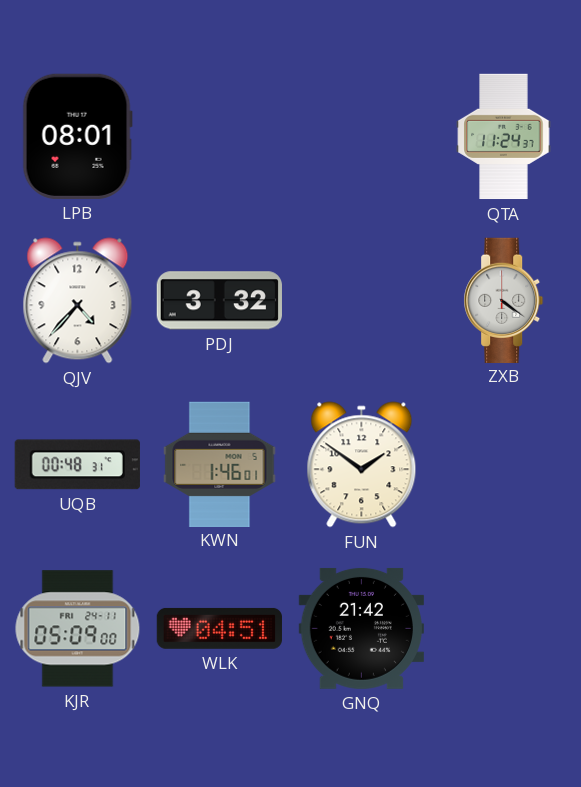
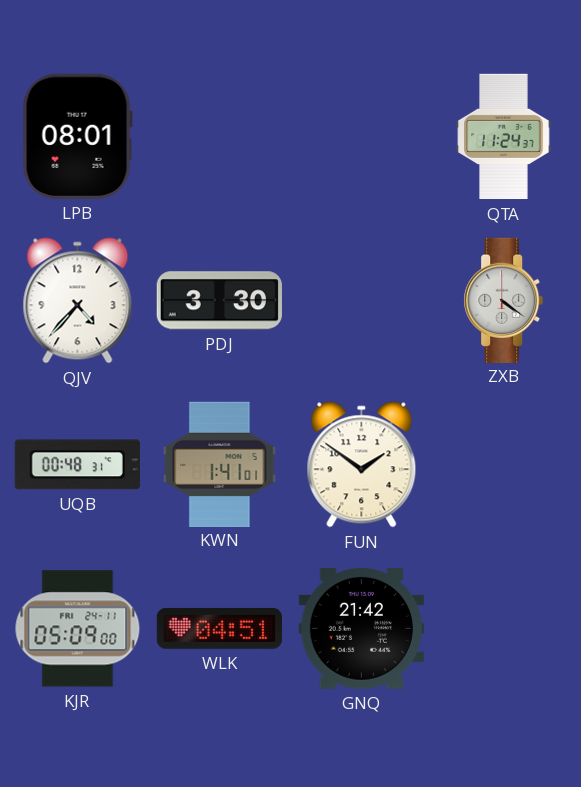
PDJ: 3:32 -> 3:30 (219, 301)
KWN: 1:46 -> 1:41 (220, 464)
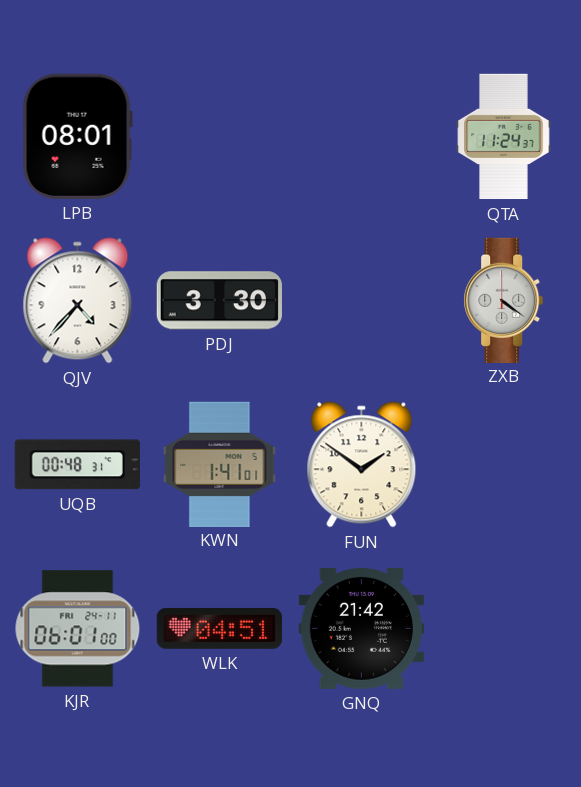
KJR: 05:09 -> 06:01 (78, 629)
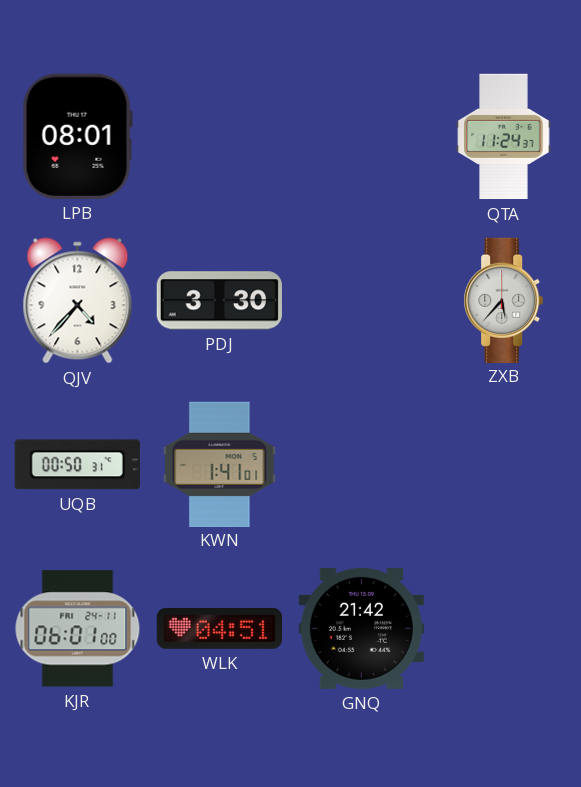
ZXB: 4:21 -> 5:37 (504, 300)
UQB: 00:48 -> 00:50 (77, 465)
FUN: 1:51 -> none (362, 465)
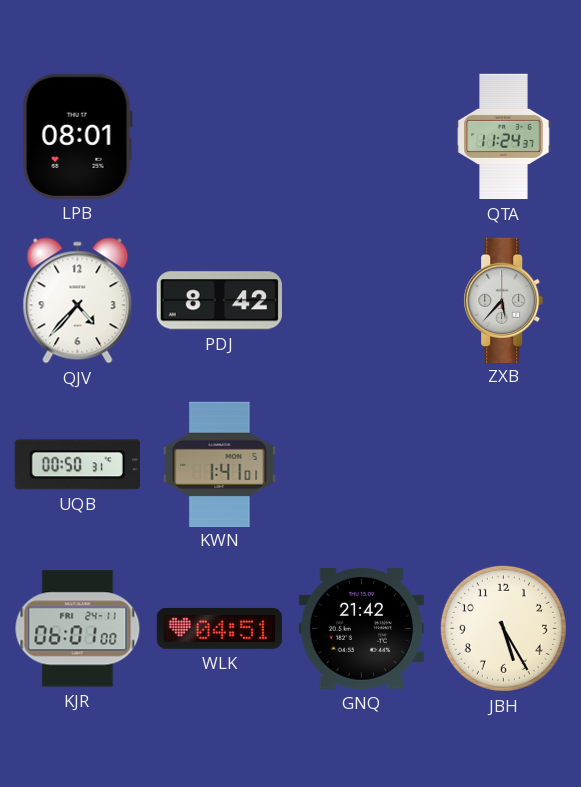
PDJ: 3:30 -> 8:42 (219, 301)
JBH: none -> 5:25 (503, 628)
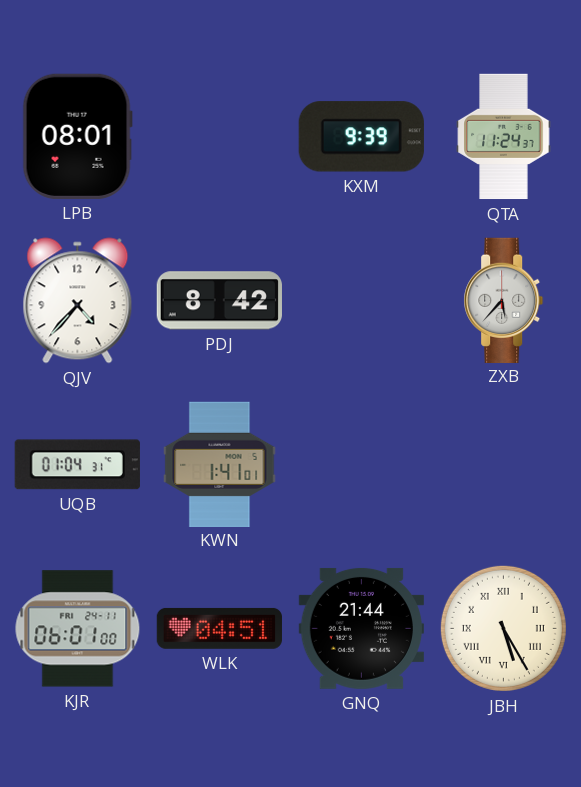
KXM: none -> 9:39 (361, 137)
UQB: 00:50 -> 01:04 (77, 465)
GNQ: 21:42 -> 21:44 (361, 628)
JBH numerals: Arabic -> Roman (503, 628)
